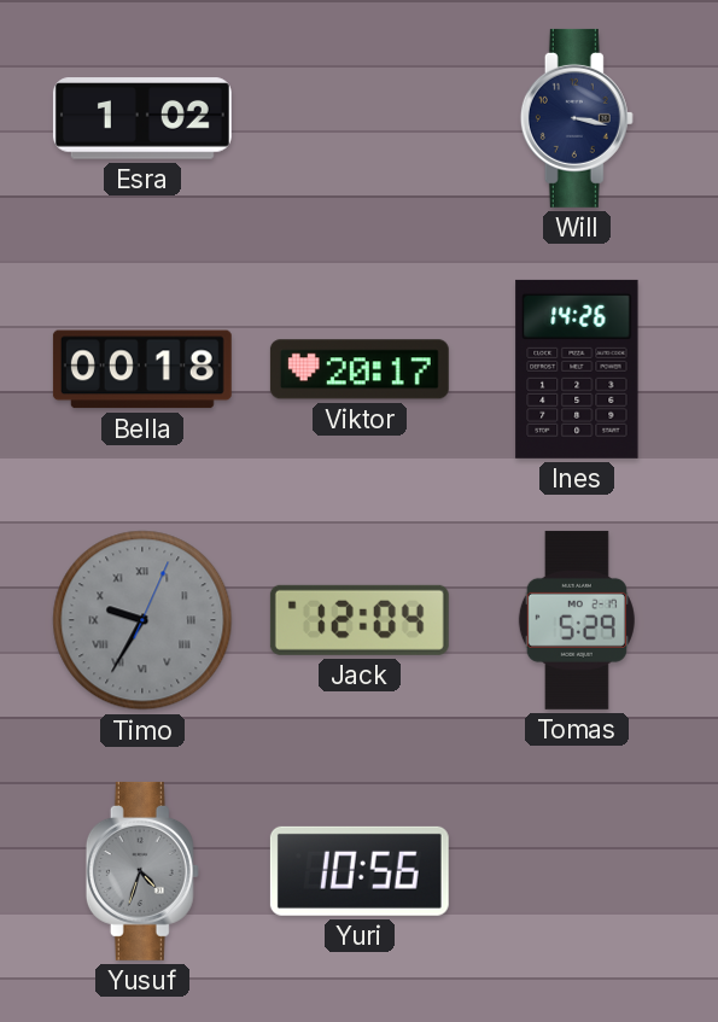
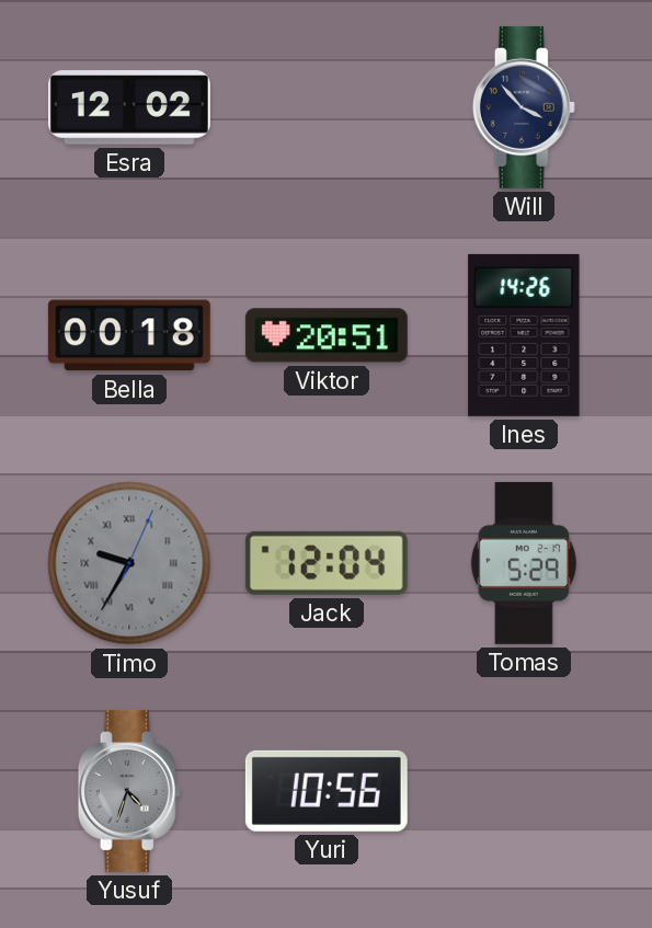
Esra: 1:02 -> 12:02 (129, 107)
Will: 3:17 -> 3:53 (524, 107)
Viktor: 20:17 -> 20:51 (327, 335)
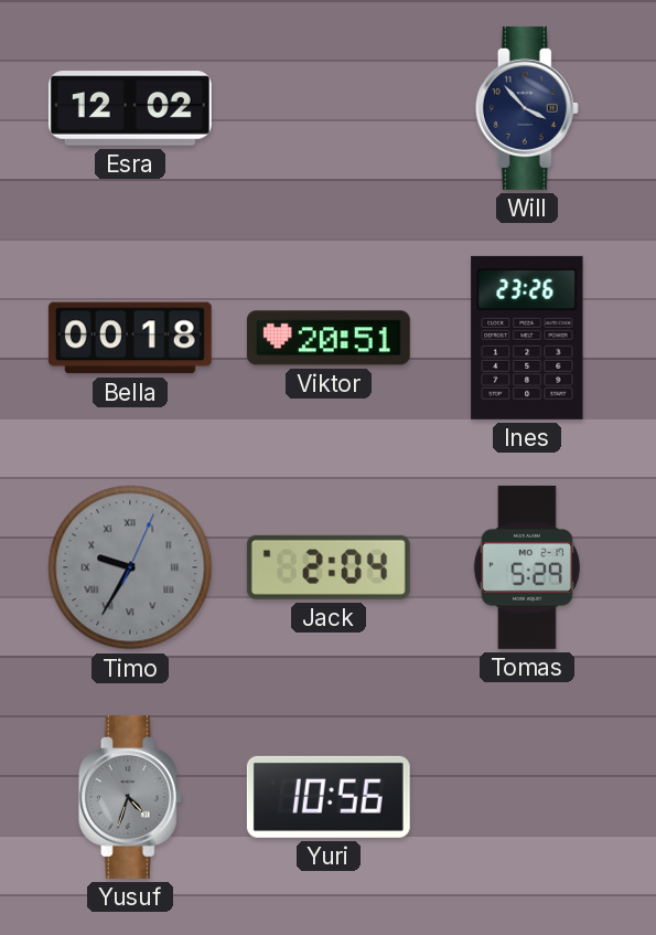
Ines: 14:26 -> 23:26 (527, 338)
Jack: 12:04 -> 2:04 (329, 567)
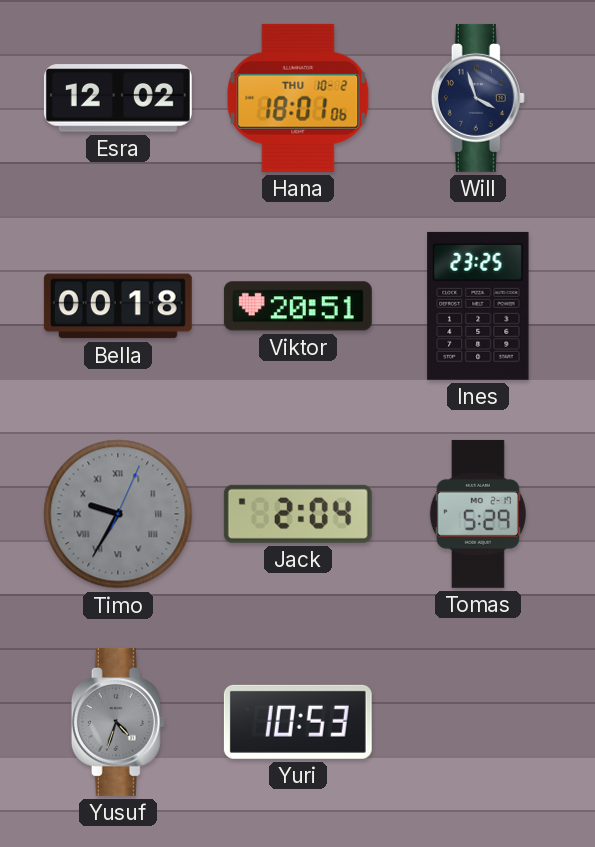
Hana: none -> 18:01 (298, 98)
Will: 3:53 -> 3:57 (478, 98)
Ines: 23:26 -> 23:25 (478, 306)
Yuri: 10:56 -> 10:53 (298, 722)
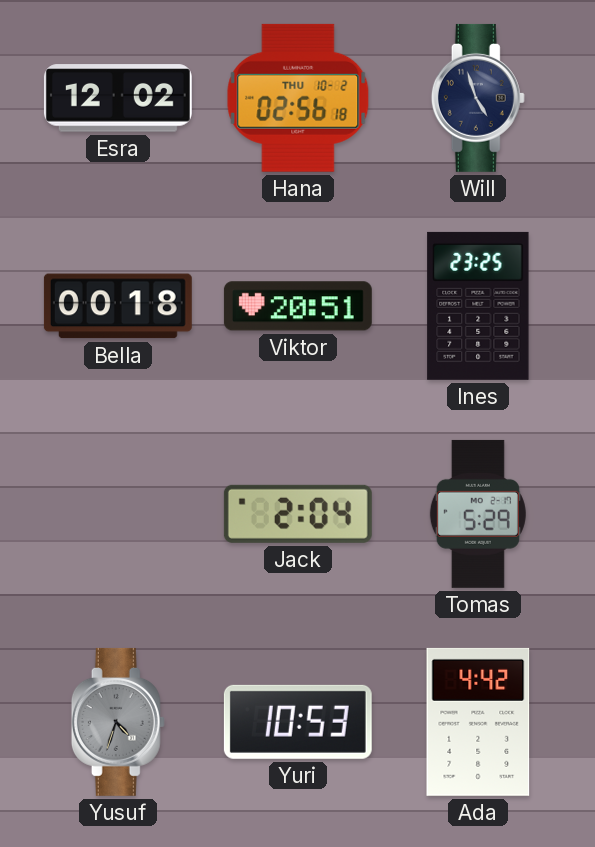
Hana: 18:01 -> 02:56 (298, 98)
Will: 3:57 -> 4:57 (478, 98)
Timo: 9:35 -> none (118, 514)
Ada: none -> 4:42 (478, 722)
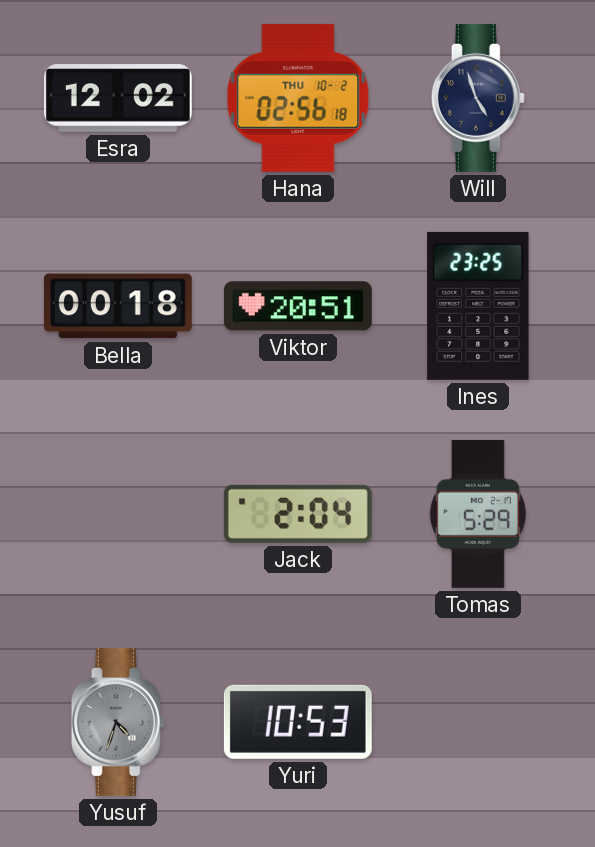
Ada: 4:42 -> none (478, 722)
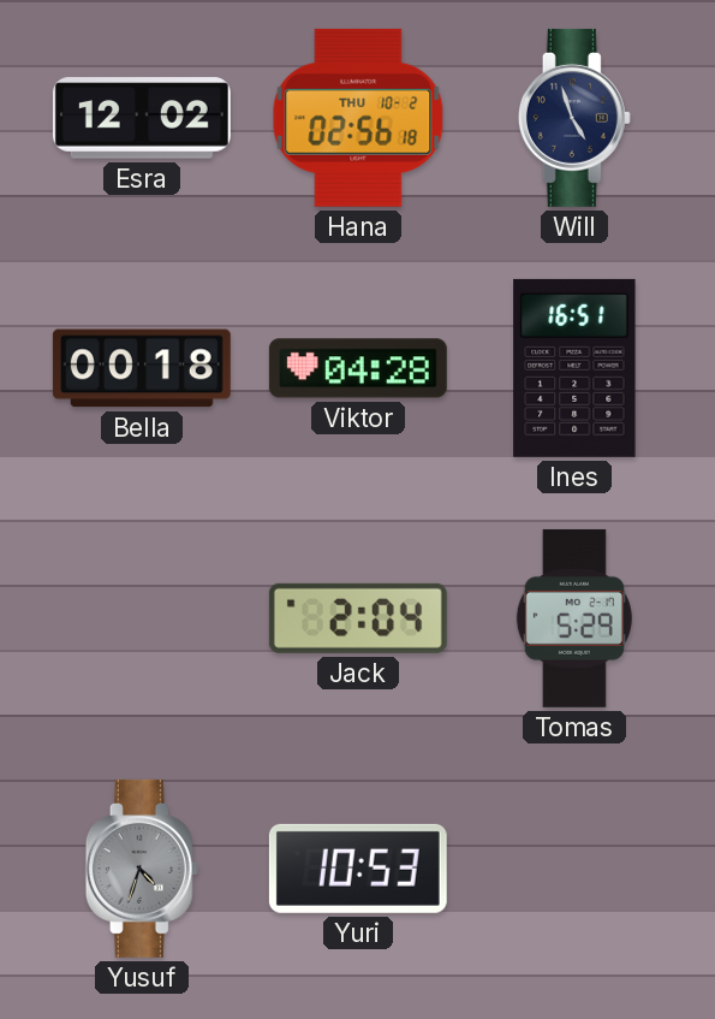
Viktor: 20:51 -> 04:28 (358, 368)
Ines: 23:25 -> 16:51 (574, 368)
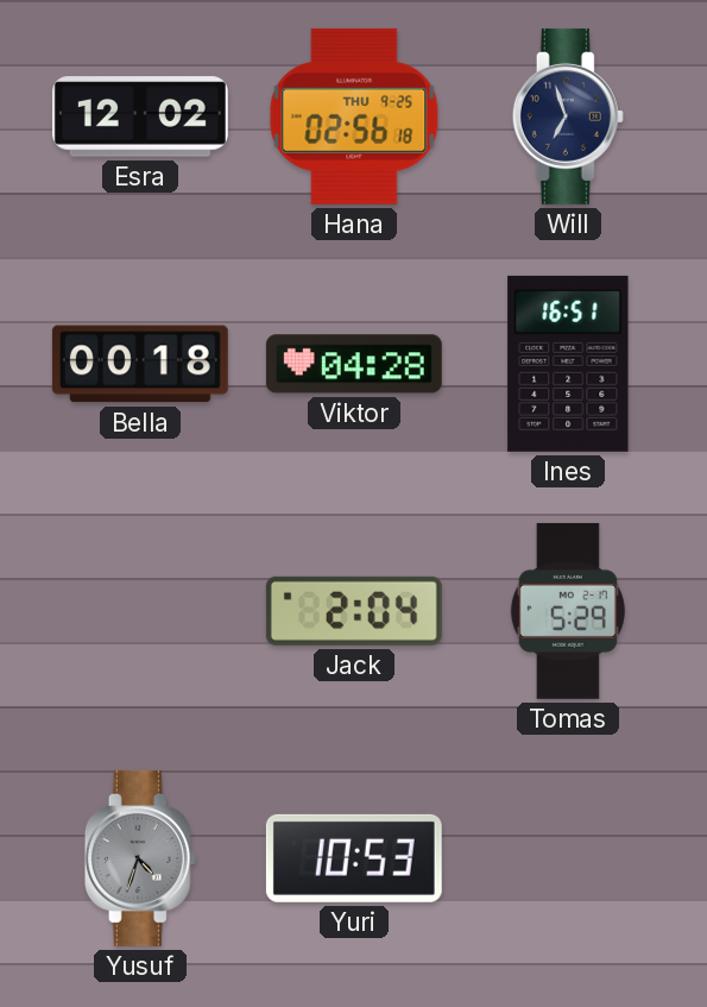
Hana date: THU 10-2 -> THU 9-25 (354, 117)
Will: 4:57 -> 6:57 (568, 117)
